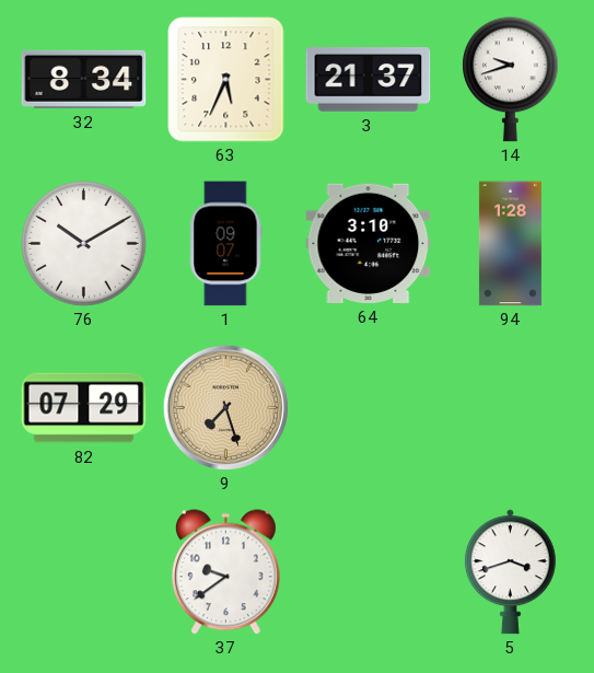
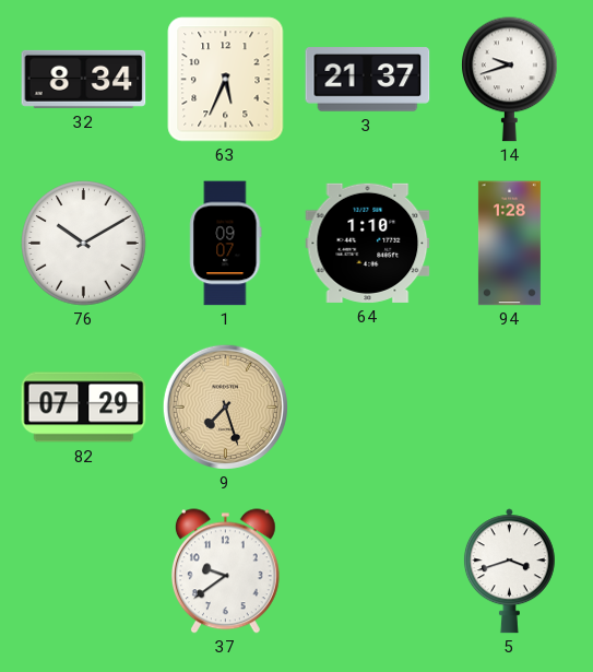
64: 3:10 -> 1:10 (368, 243)
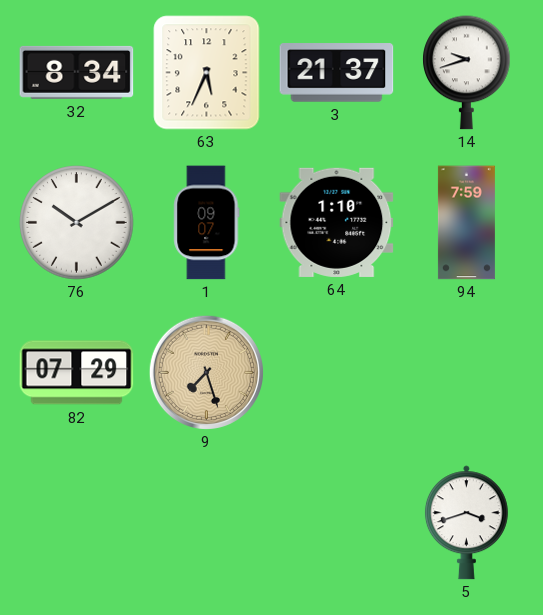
94: 1:28 -> 7:59 (466, 223)
37: 9:39 -> none (225, 571)
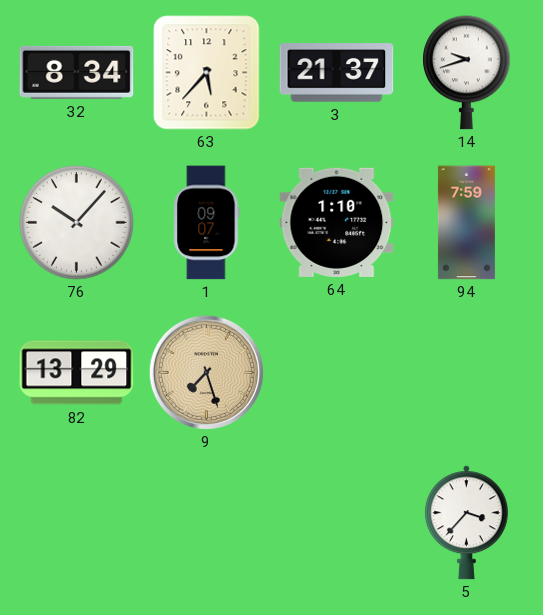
63: 5:34 -> 5:37 (207, 73)
76: 10:10 -> 10:07 (77, 223)
82: 07:29 -> 13:29 (77, 373)
5: 3:42 -> 3:37 (466, 523)
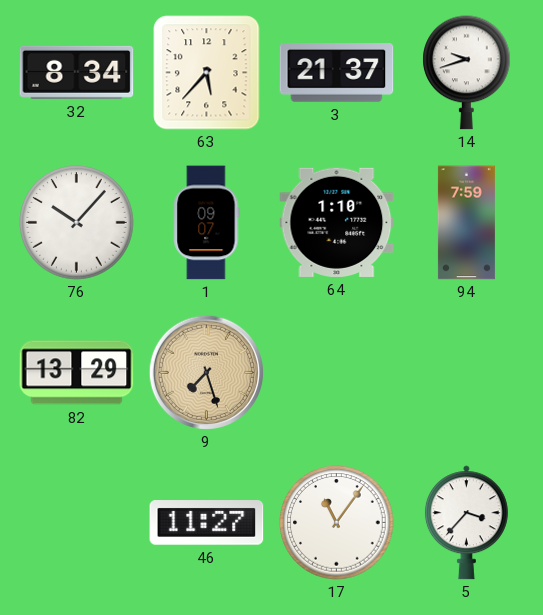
46: none -> 11:27 (207, 523)
17: none -> 11:06 (337, 523)
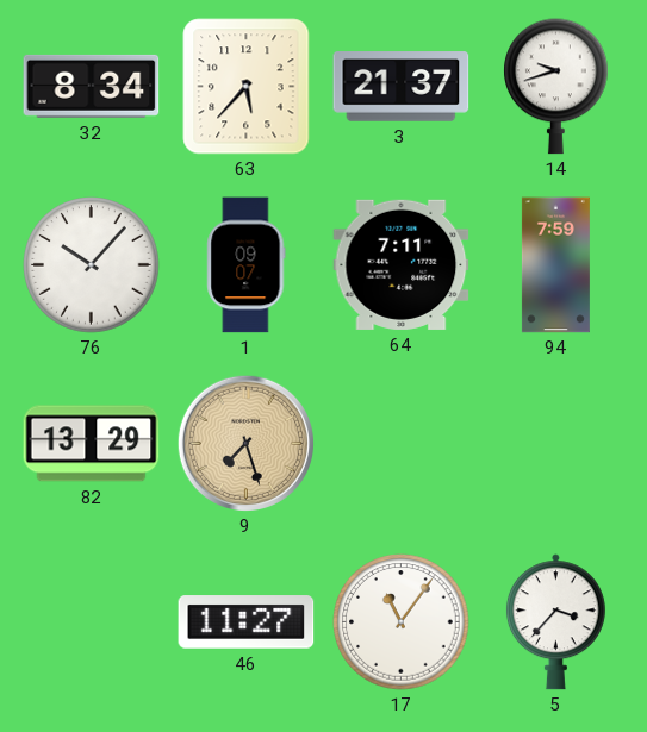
64: 1:10 -> 7:11 (402, 264)
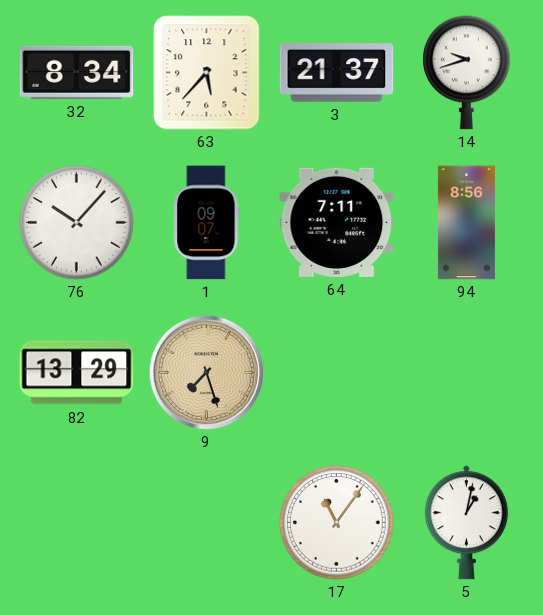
94: 7:59 -> 8:56 (466, 223)
46: 11:27 -> none (247, 622)
5: 3:37 -> 1:02 (466, 523)
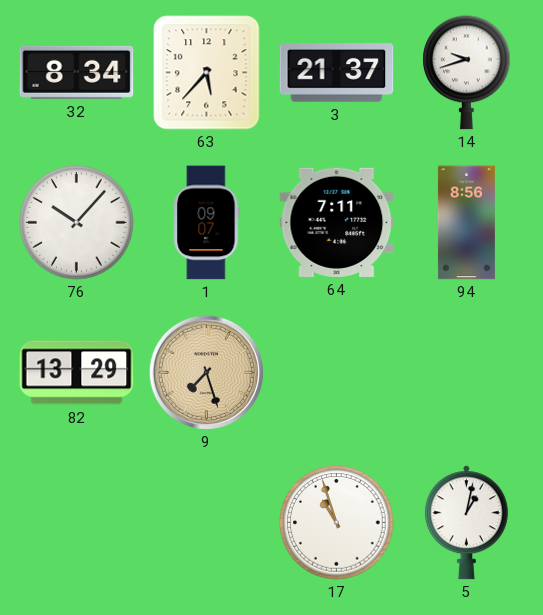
17: 11:06 -> 10:57 (337, 523)
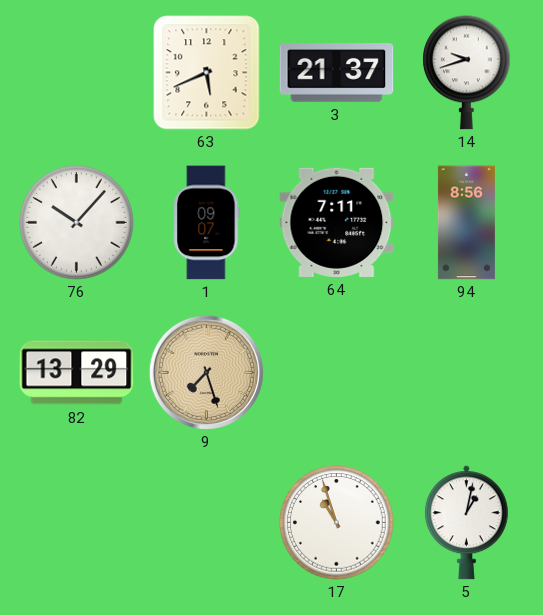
32: 8:34 -> none (77, 72)
63: 5:37 -> 5:41 (207, 73)
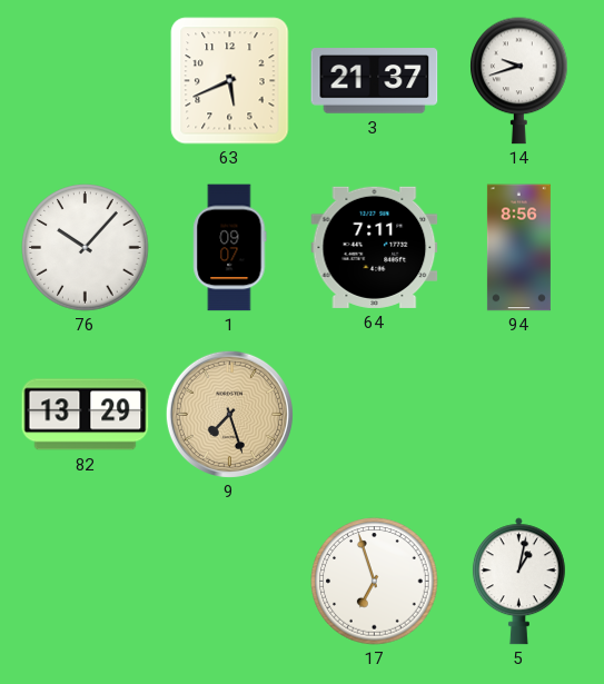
17: 10:57 -> 6:57 (375, 582)
